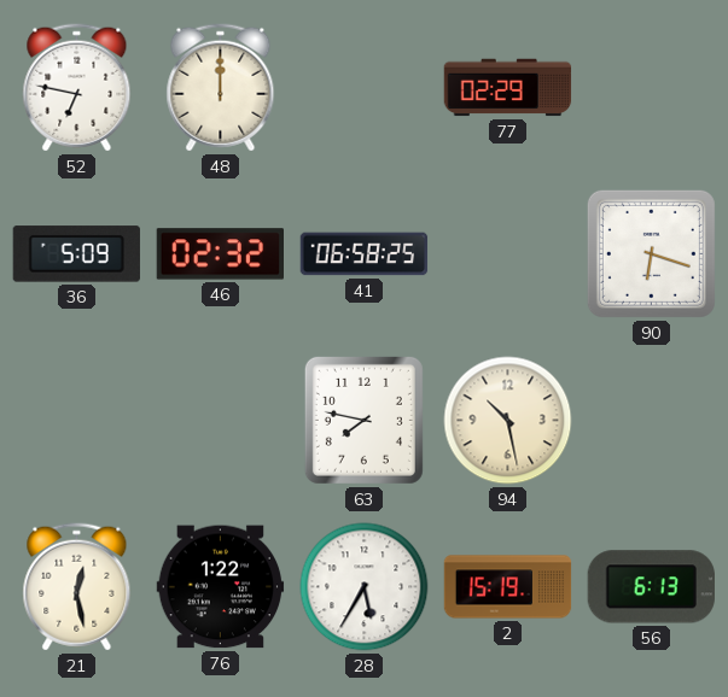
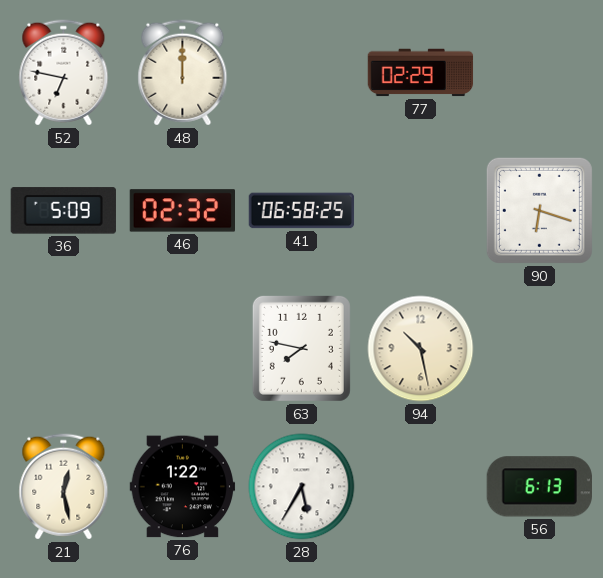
2: 15:19 -> none (508, 587)
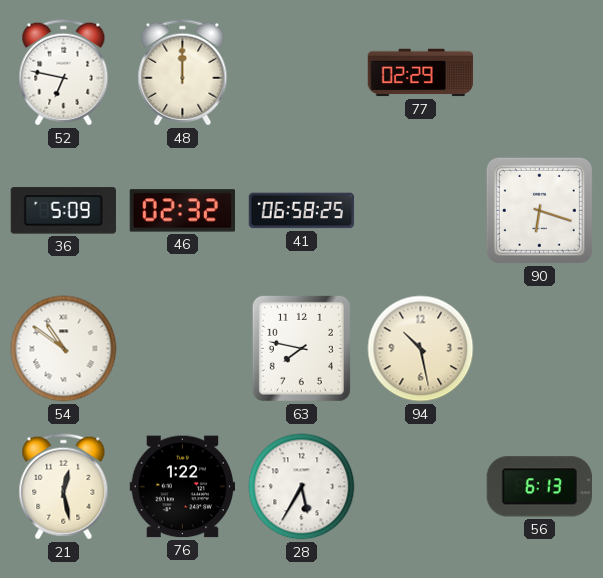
54: none -> 10:51 (64, 349)
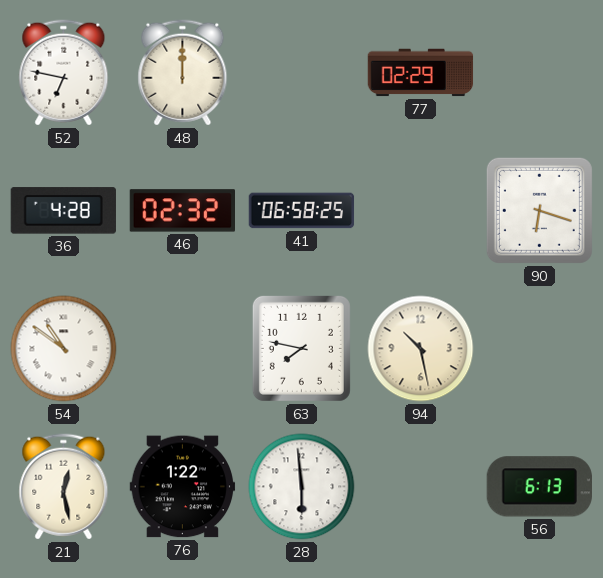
36: 5:09 -> 4:28 (63, 211)
28: 5:35 -> 5:59 (302, 487)
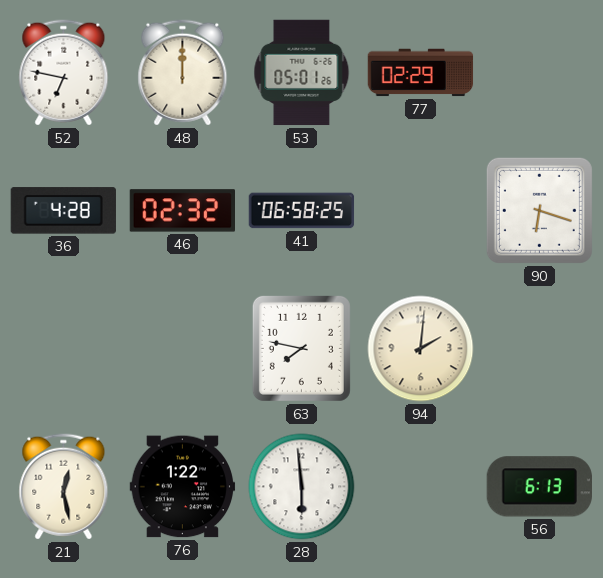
53: none -> 05:01 (302, 73)
54: 10:51 -> none (64, 349)
94: 10:28 -> 2:01 (421, 349)
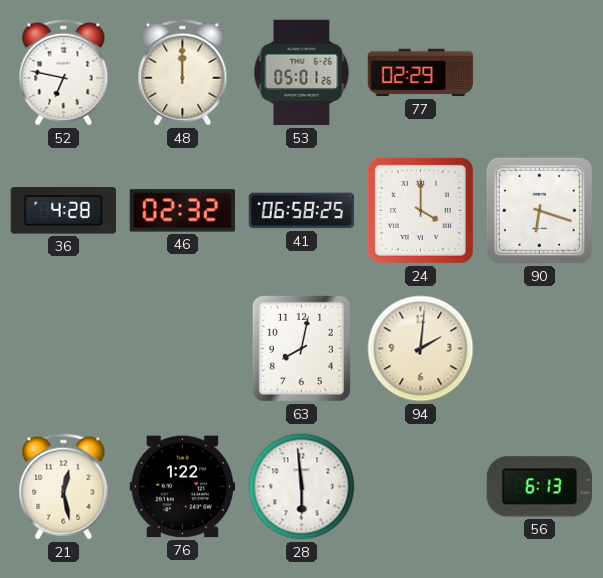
24: none -> 4:00 (420, 210)
63: 7:47 -> 8:02 (301, 348)
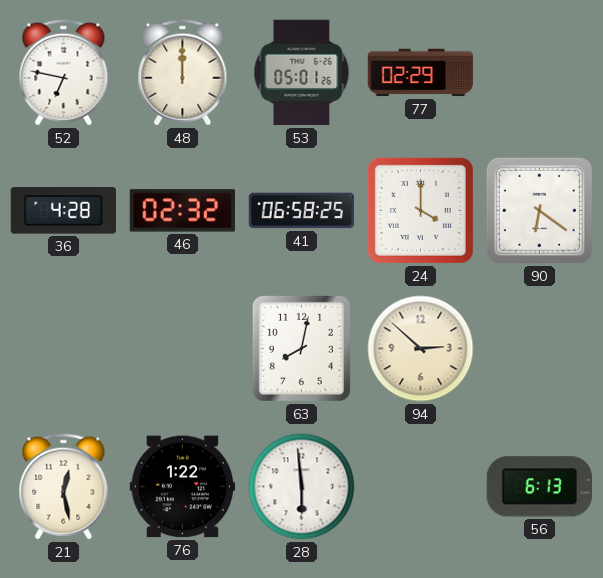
90: 6:18 -> 6:21 (539, 210)
94: 2:01 -> 2:52 (421, 349)
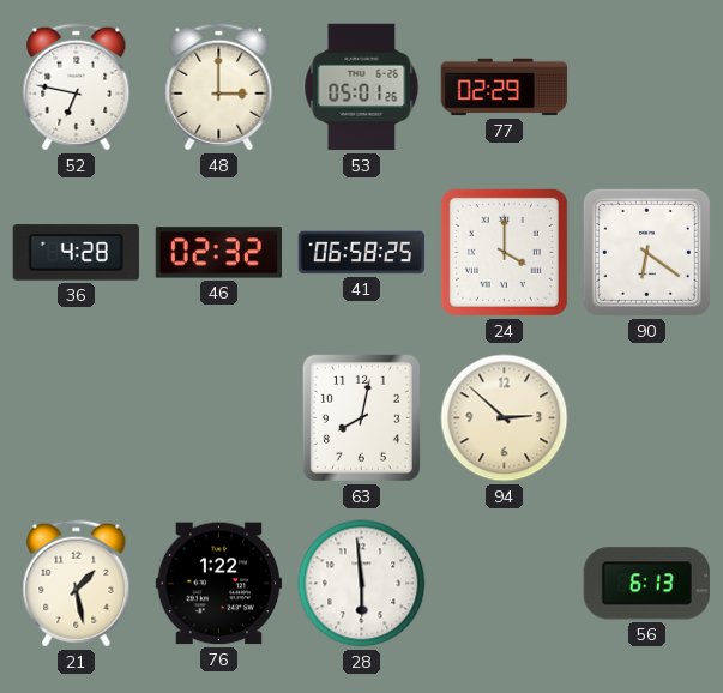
48: 12:00 -> 3:00 (219, 88)
21: 12:28 -> 1:28 (77, 584)
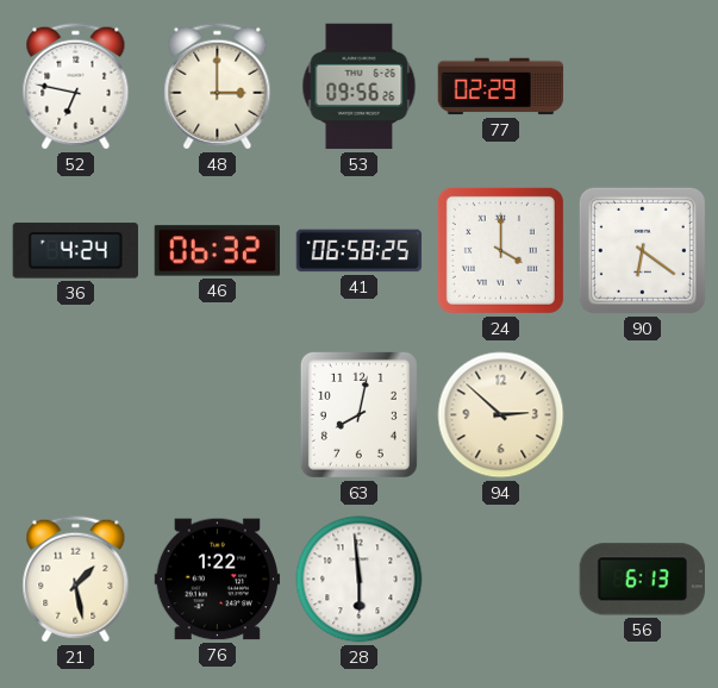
53: 05:01 -> 09:56 (360, 87)
36: 4:28 -> 4:24 (75, 251)
46: 02:32 -> 06:32 (217, 251)
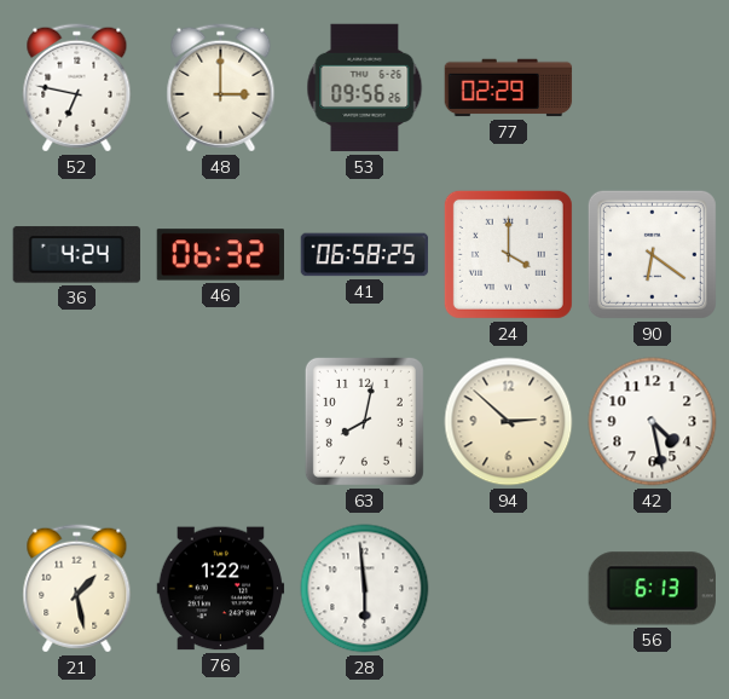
42: none -> 4:28 (653, 422)
